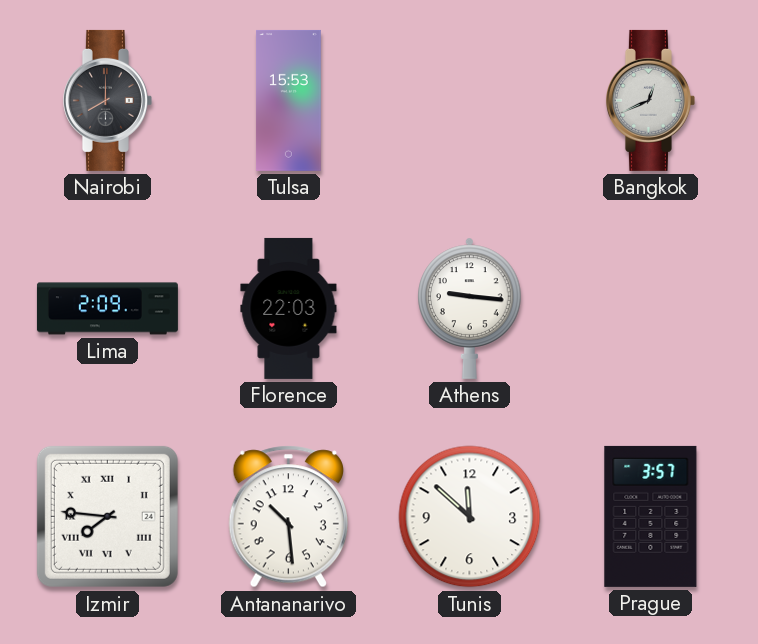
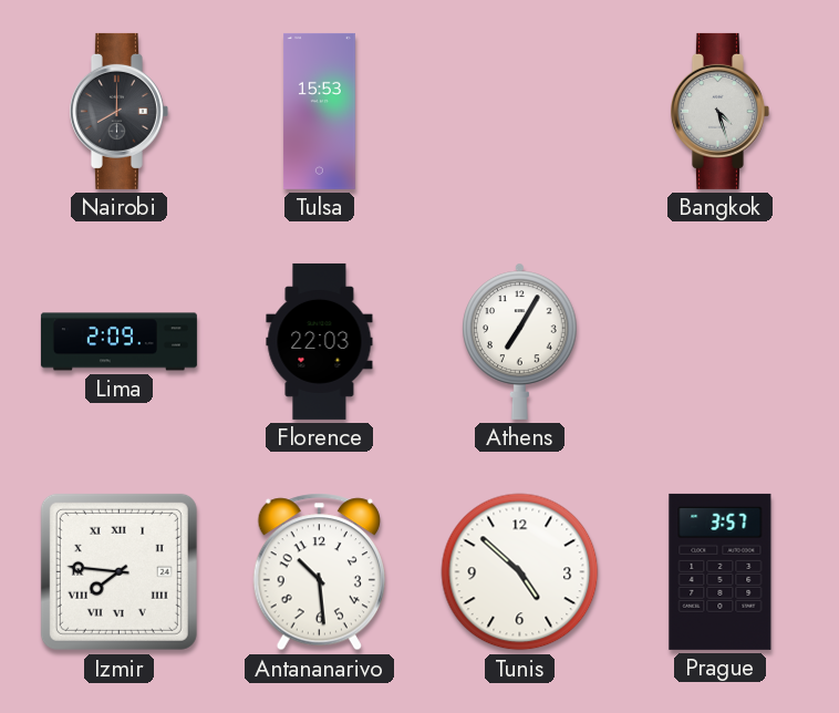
Bangkok: 12:41 -> 4:27 (719, 111)
Athens: 9:16 -> 7:05 (520, 341)
Tunis: 11:52 -> 4:52 (520, 572)
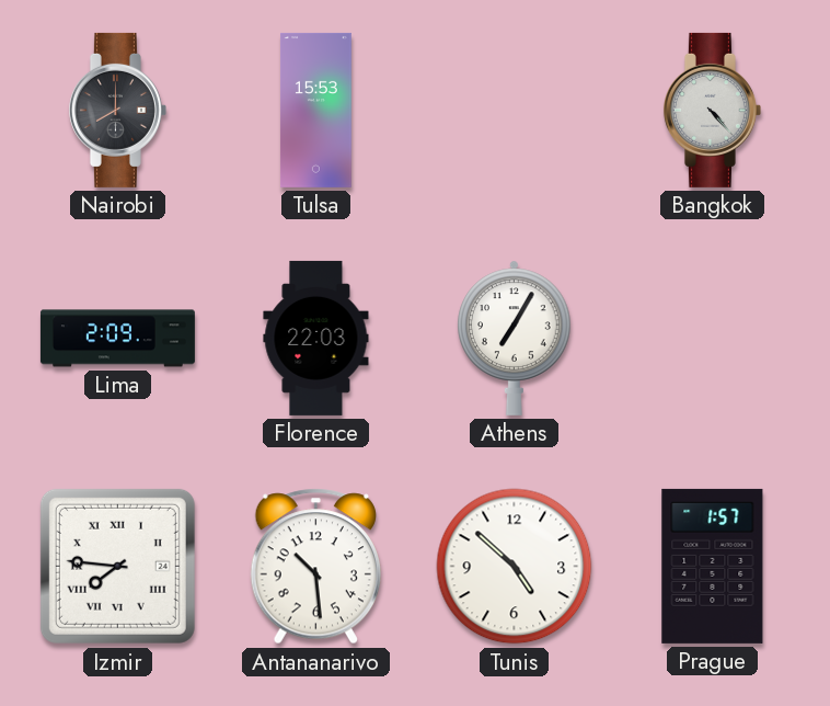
Bangkok: 4:27 -> 4:23 (712, 110)
Prague: 3:57 -> 1:57 (713, 566)
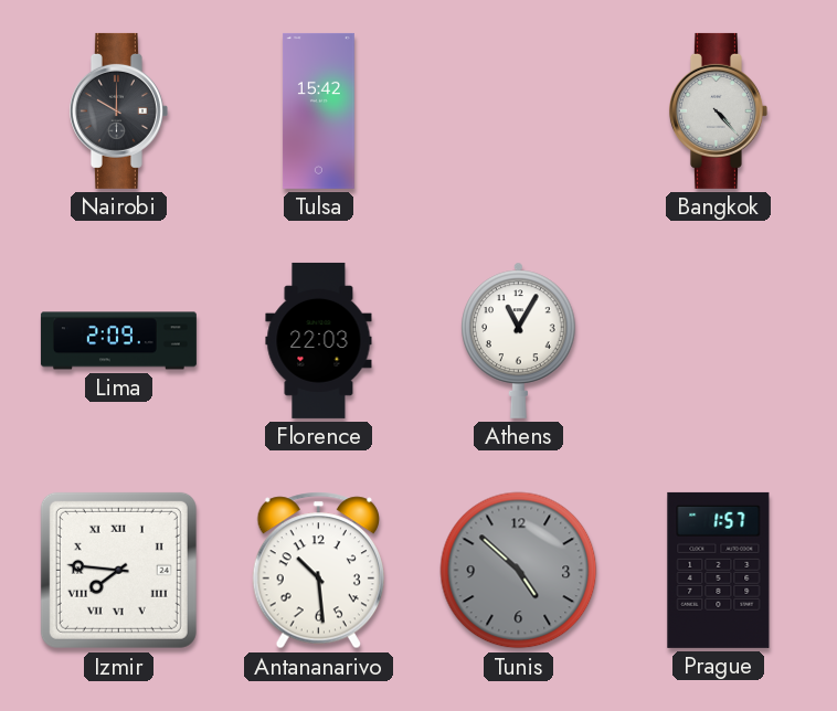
Nairobi: 8:00 -> 10:00 (118, 110)
Tulsa: 15:53 -> 15:42 (318, 110)
Athens: 7:05 -> 11:05 (519, 340)
Tunis dial: white -> grey (519, 571)
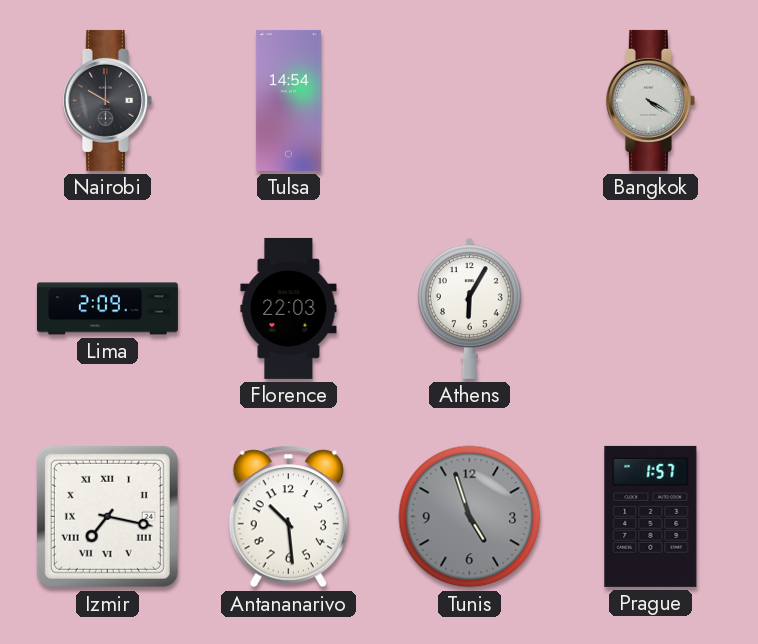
Tulsa: 15:42 -> 14:54 (288, 100)
Bangkok: 4:23 -> 4:20 (650, 100)
Athens: 11:05 -> 6:05 (470, 308)
Izmir: 7:46 -> 7:17 (107, 516)
Tunis: 4:52 -> 4:57 (470, 517)
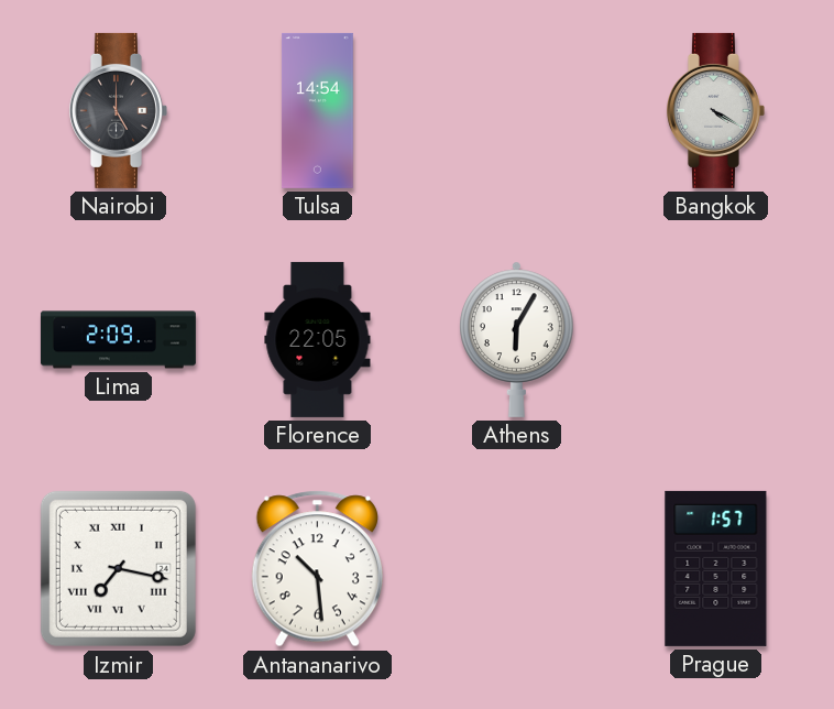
Nairobi: 10:00 -> 5:00 (118, 110)
Florence: 22:03 -> 22:05 (318, 339)
Tunis: 4:57 -> none (470, 517)
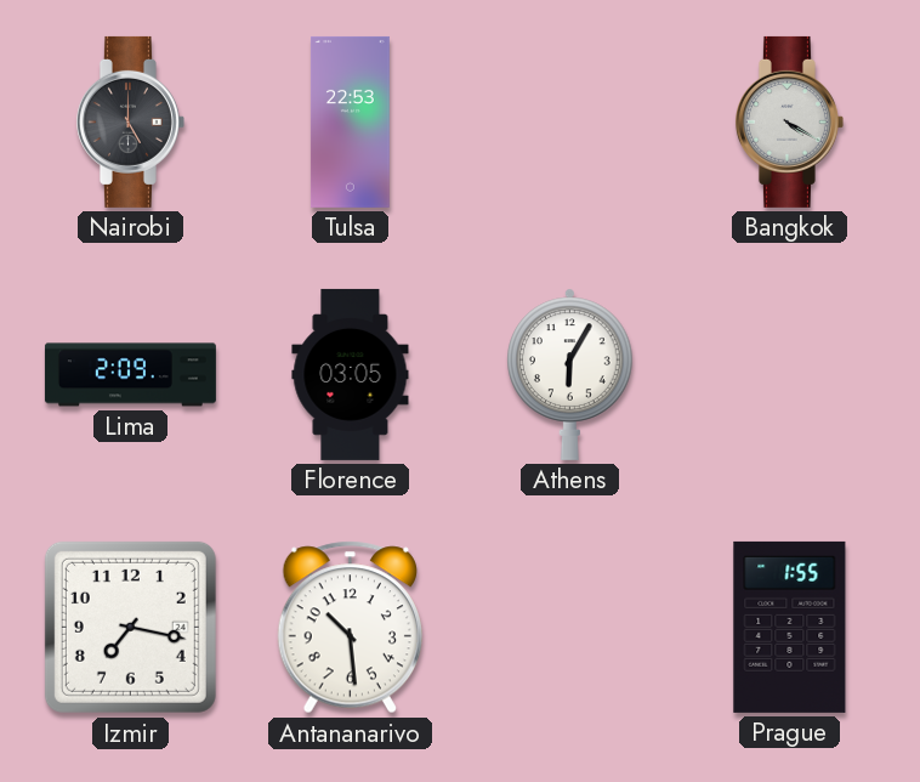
Tulsa: 14:54 -> 22:53 (350, 121)
Florence: 22:05 -> 03:05 (351, 374)
Izmir numerals: Roman -> Arabic (130, 627)
Prague: 1:57 -> 1:55 (790, 627)
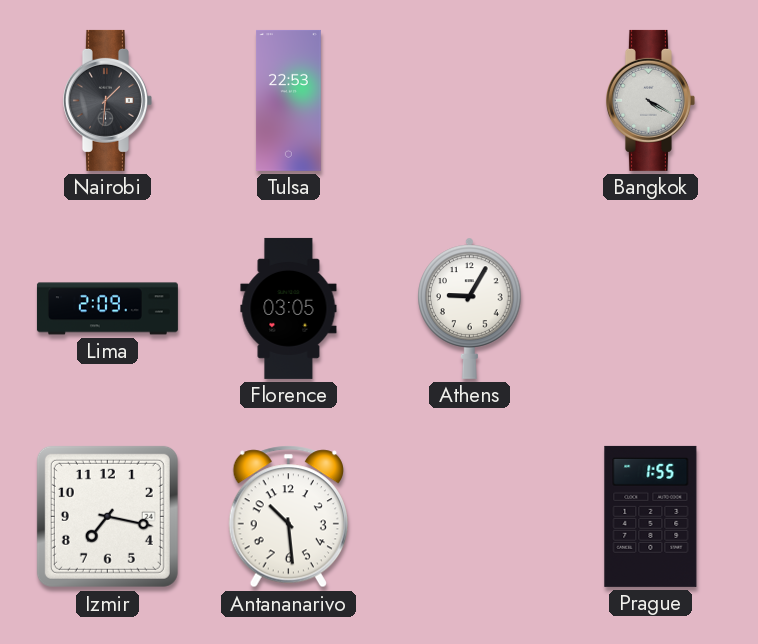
Nairobi: 5:00 -> 1:31 (107, 100)
Athens: 6:05 -> 9:05 (470, 308)
